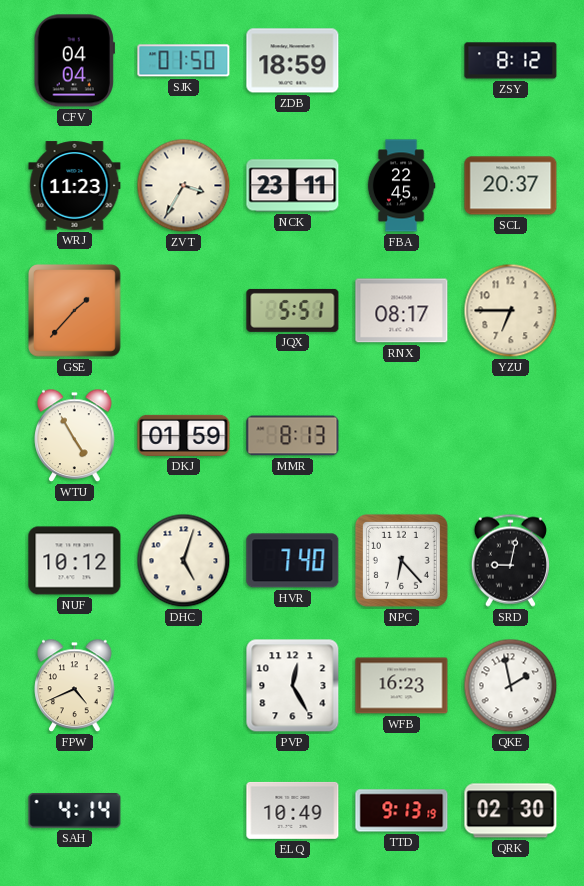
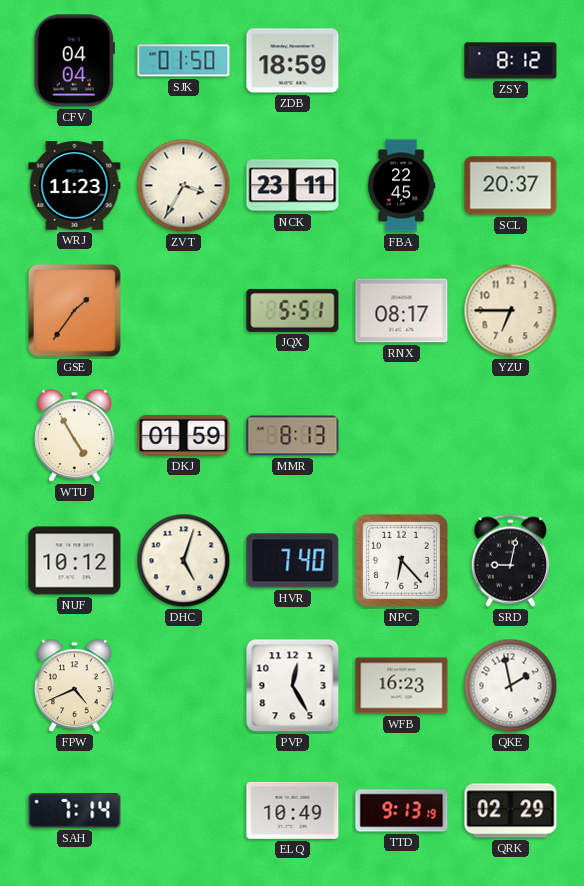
GSE: 1:37 -> 1:36 (75, 311)
SAH: 4:14 -> 7:14 (75, 811)
QRK: 02:30 -> 02:29 (511, 811)
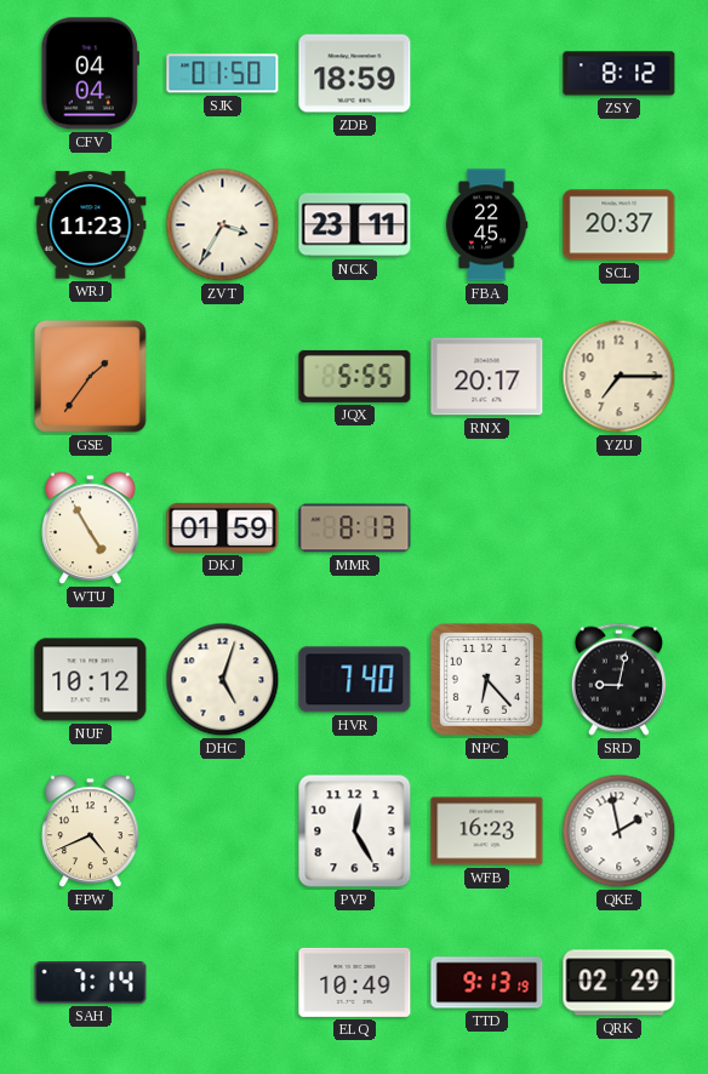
JQX: 5:51 -> 5:55 (355, 376)
RNX: 08:17 -> 20:17 (487, 377)
YZU: 6:45 -> 7:15 (619, 377)
